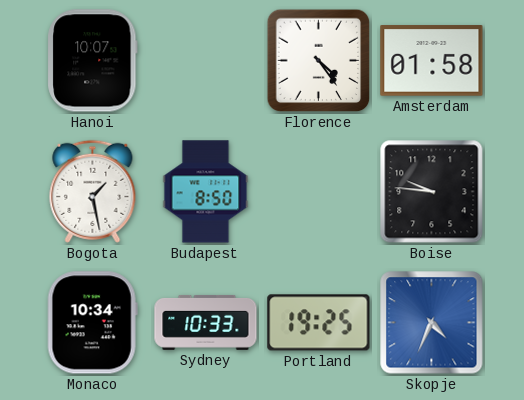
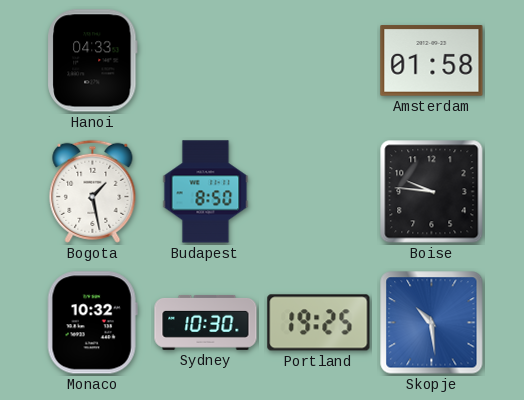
Hanoi: 10:07 -> 04:33 (93, 61)
Florence: 4:24 -> none (319, 61)
Monaco: 10:34 -> 10:32 (92, 323)
Sydney: 10:33 -> 10:30 (206, 322)
Skopje: 4:34 -> 10:29 (432, 323)
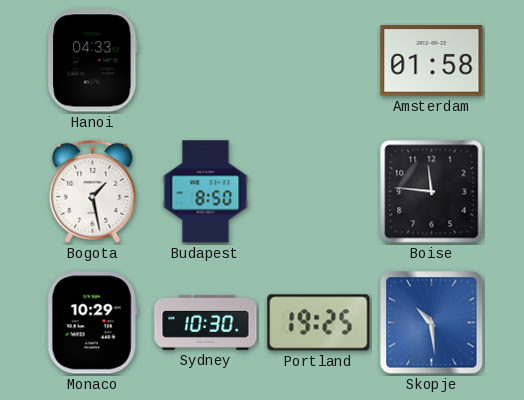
Boise: 9:46 -> 11:46 (432, 192)
Monaco: 10:32 -> 10:29 (92, 323)
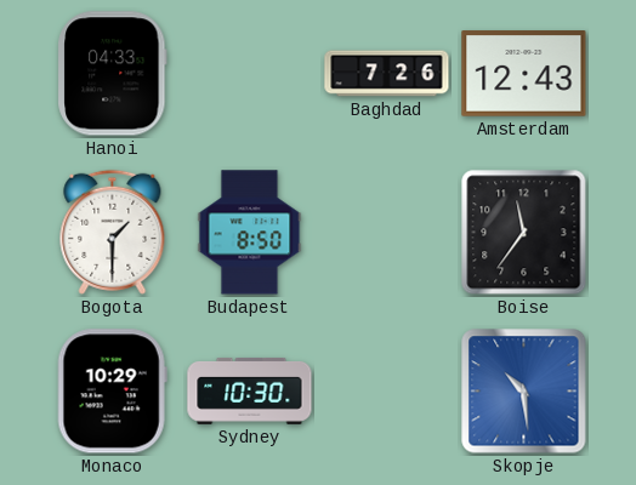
Baghdad: none -> 7:26 (387, 74)
Amsterdam: 01:58 -> 12:43 (524, 74)
Bogota: 1:28 -> 1:30 (113, 232)
Boise: 11:46 -> 11:36 (524, 233)
Portland: 19:25 -> none (319, 323)
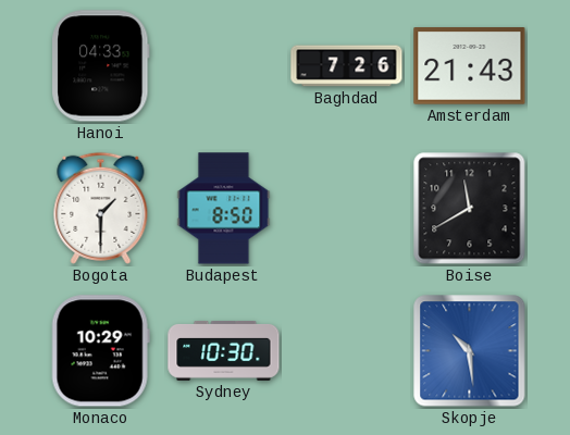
Amsterdam: 12:43 -> 21:43 (470, 66)
Boise: 11:36 -> 11:40 (470, 209)
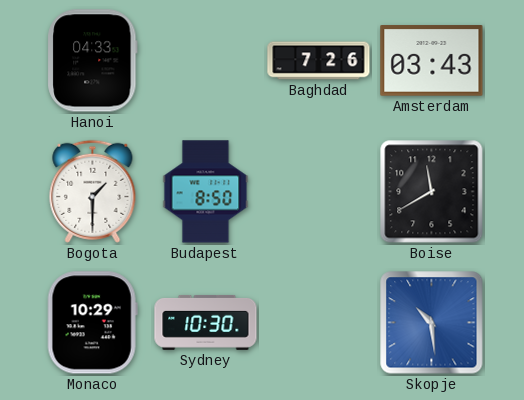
Amsterdam: 21:43 -> 03:43 (432, 61)
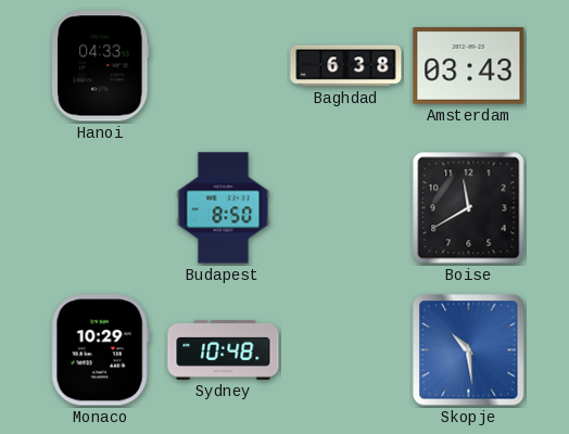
Baghdad: 7:26 -> 6:38 (346, 66)
Bogota: 1:30 -> none (93, 191)
Sydney: 10:30 -> 10:48 (224, 349)
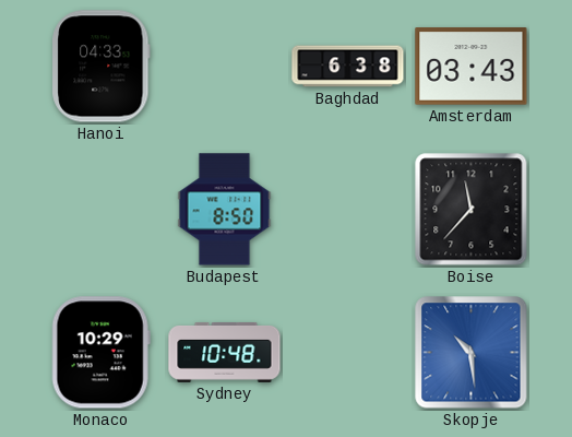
Boise: 11:40 -> 11:37 (472, 210)
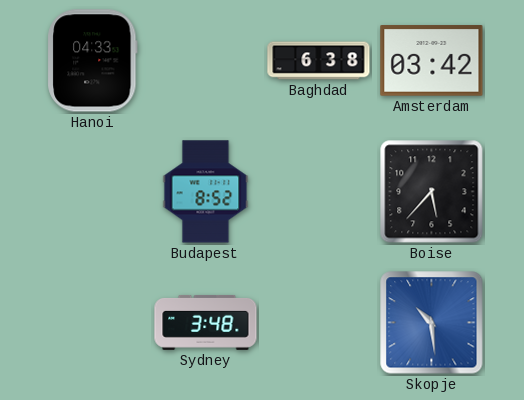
Amsterdam: 03:43 -> 03:42 (432, 61)
Budapest: 8:50 -> 8:52 (206, 192)
Boise: 11:37 -> 5:37 (432, 192)
Monaco: 10:29 -> none (100, 353)
Sydney: 10:48 -> 3:48 (206, 322)
